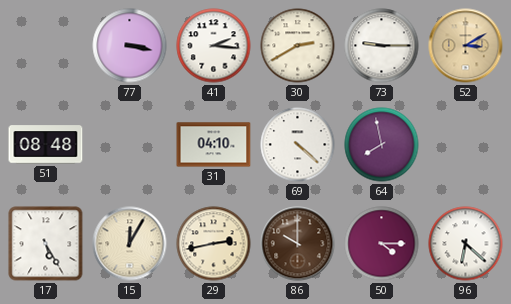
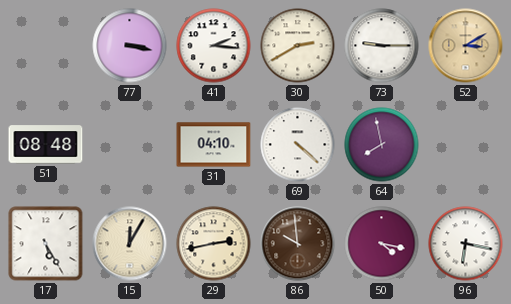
86: 10:00 -> 9:59 (298, 244)
50: 4:15 -> 4:17 (382, 244)
96: 6:22 -> 6:17 (466, 244)
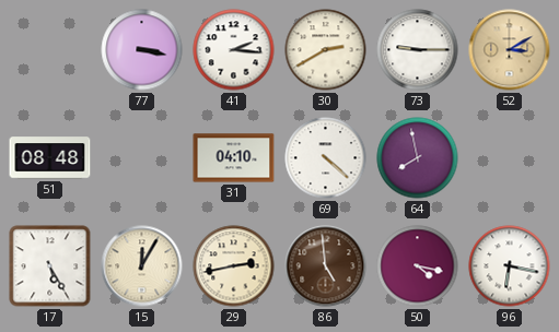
86: 9:59 -> 4:59 (326, 266)
